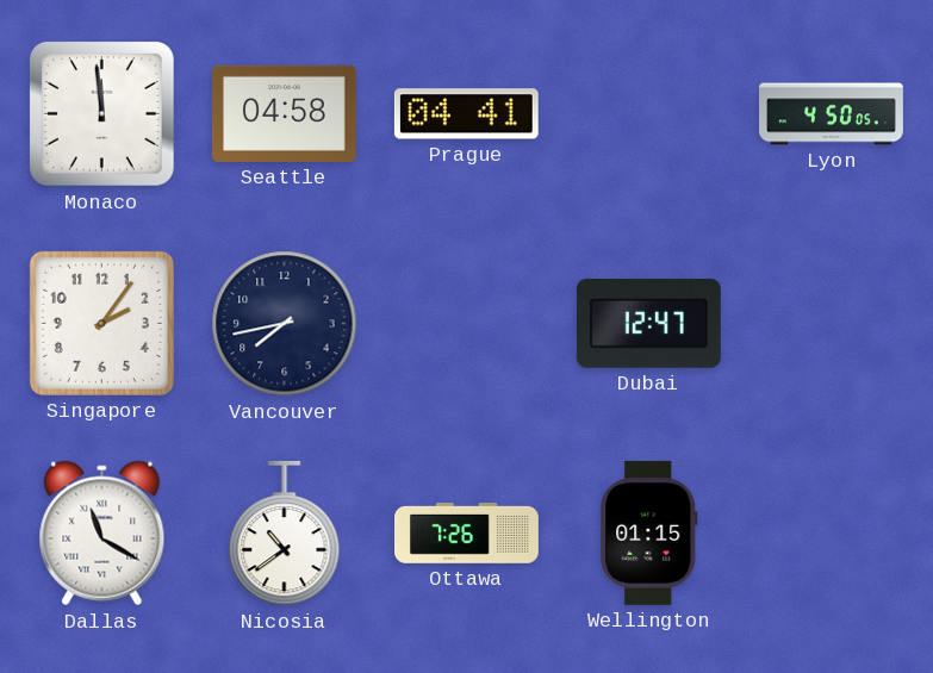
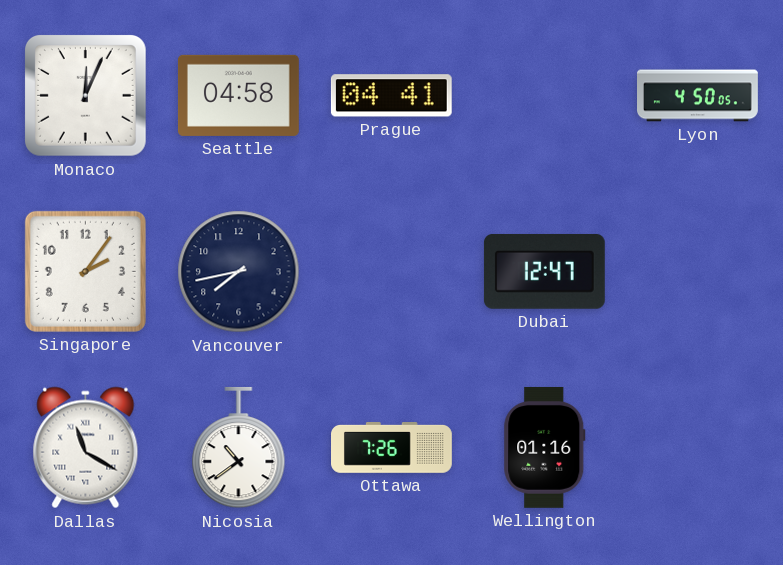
Monaco: 11:59 -> 12:04 (86, 96)
Wellington: 01:15 -> 01:16 (545, 447)
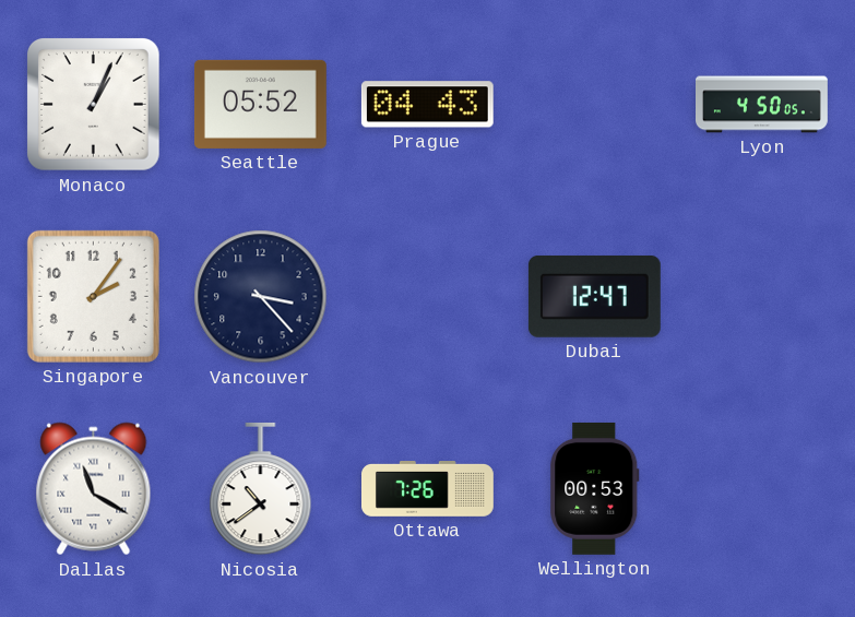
Monaco: 12:04 -> 1:04 (94, 105)
Seattle: 04:58 -> 05:52 (260, 104)
Prague: 04:41 -> 04:43 (427, 105)
Vancouver: 7:43 -> 3:23 (261, 297)
Wellington: 01:16 -> 00:53 (595, 488)
